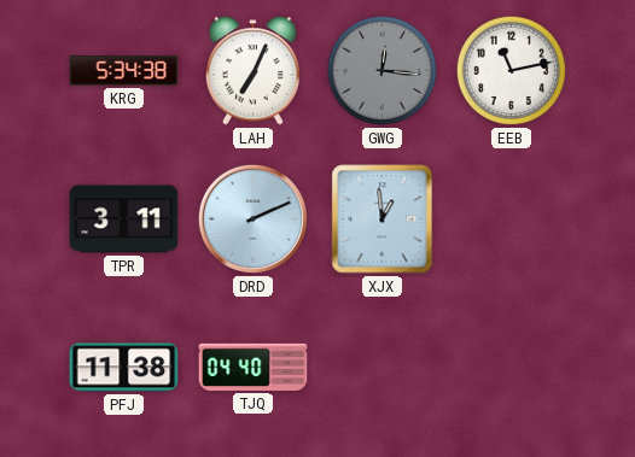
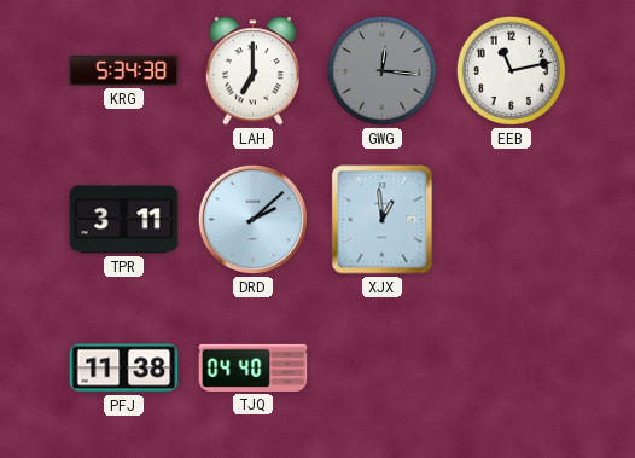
LAH: 7:04 -> 7:00 (252, 71)
DRD: 2:11 -> 2:08 (252, 219)
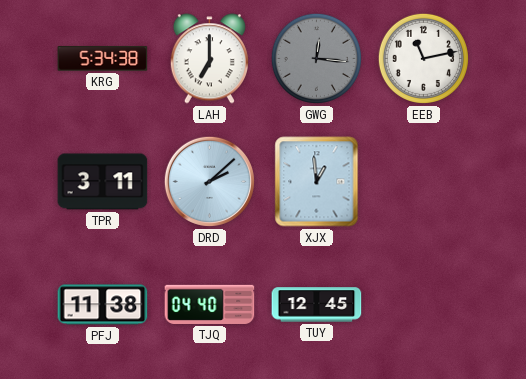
TUY: none -> 12:45 (317, 305)
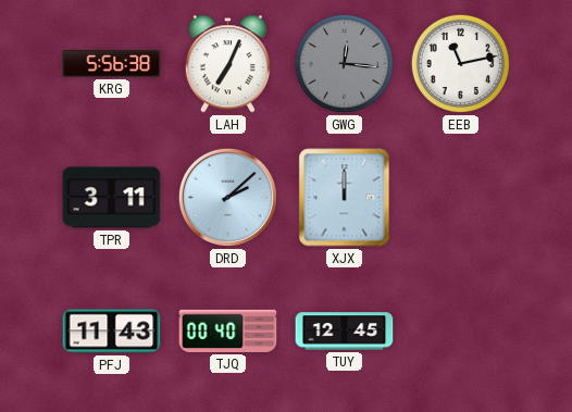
KRG: 5:34 -> 5:56 (112, 64)
LAH: 7:00 -> 7:04 (227, 64)
XJX: 12:59 -> 12:00 (345, 198)
PFJ: 11:38 -> 11:43 (112, 332)
TJQ: 04:40 -> 00:40 (228, 330)
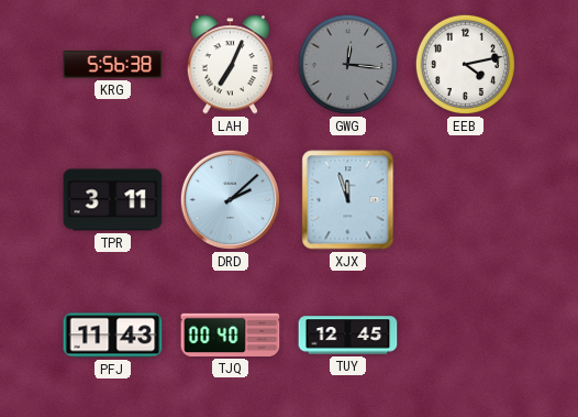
EEB: 11:13 -> 4:13 (465, 64)
XJX: 12:00 -> 11:57 (348, 200)
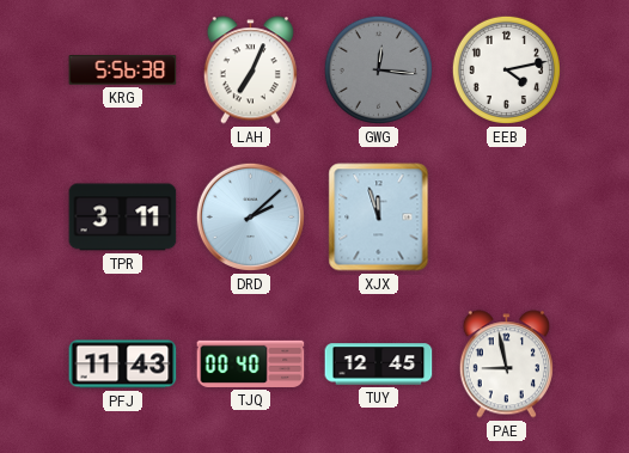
PAE: none -> 8:58 (506, 365)
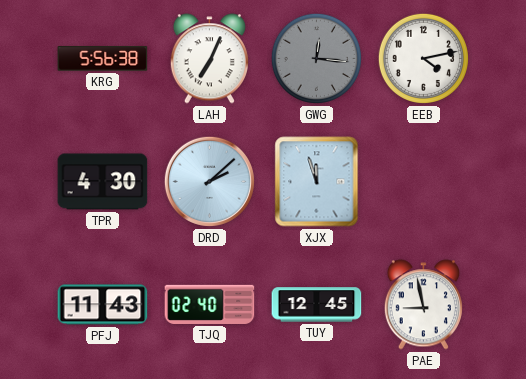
TPR: 3:11 -> 4:30 (103, 182)
TJQ: 00:40 -> 02:40 (210, 304)
